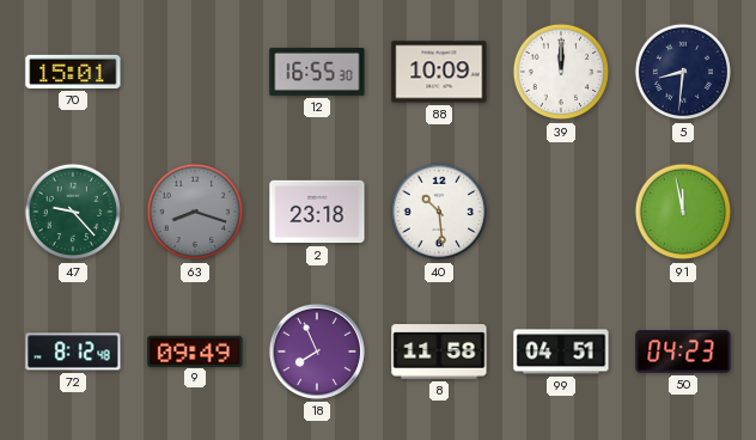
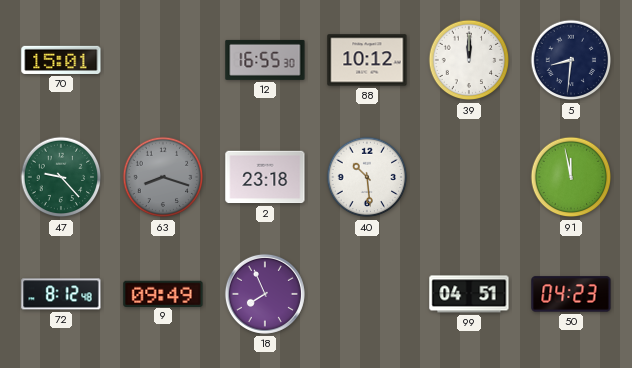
88: 10:09 -> 10:12 (367, 60)
8: 11:58 -> none (439, 352)
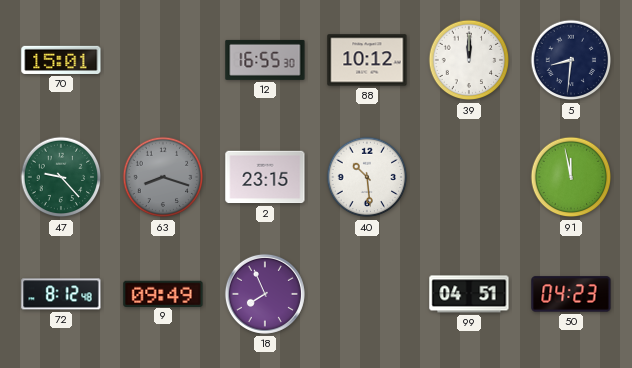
2: 23:18 -> 23:15 (265, 177)
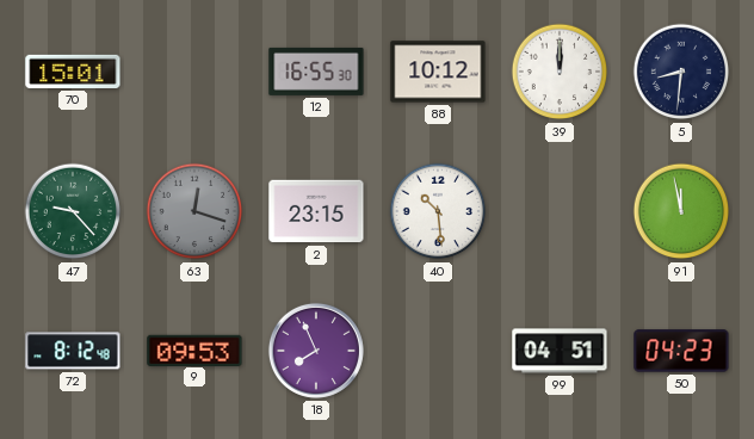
63: 8:18 -> 12:18 (194, 211)
9: 09:49 -> 09:53 (194, 350)
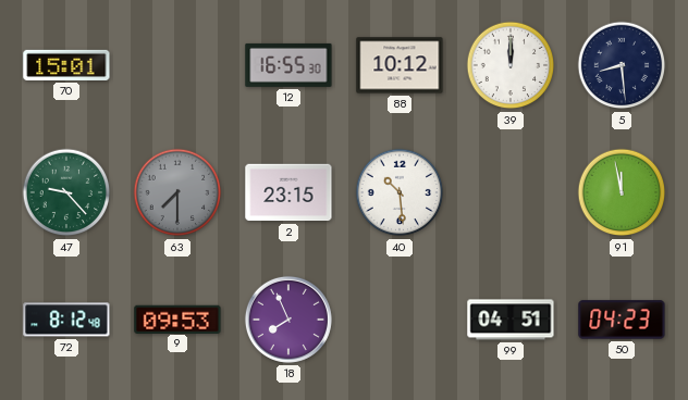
5: 8:31 -> 8:29 (622, 65)
63: 12:18 -> 7:30 (177, 192)
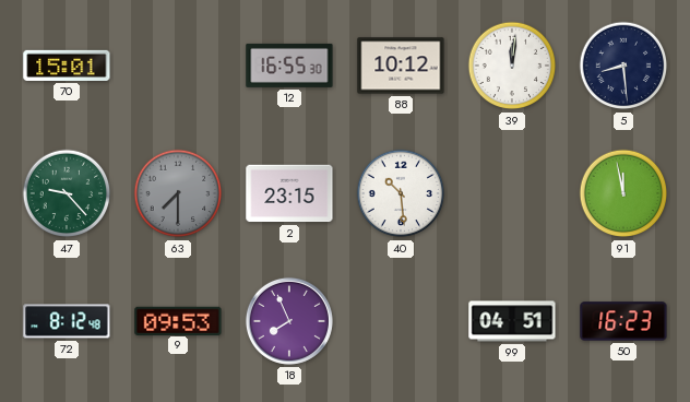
39: 12:00 -> 12:01 (512, 66)
50: 04:23 -> 16:23 (623, 321)
